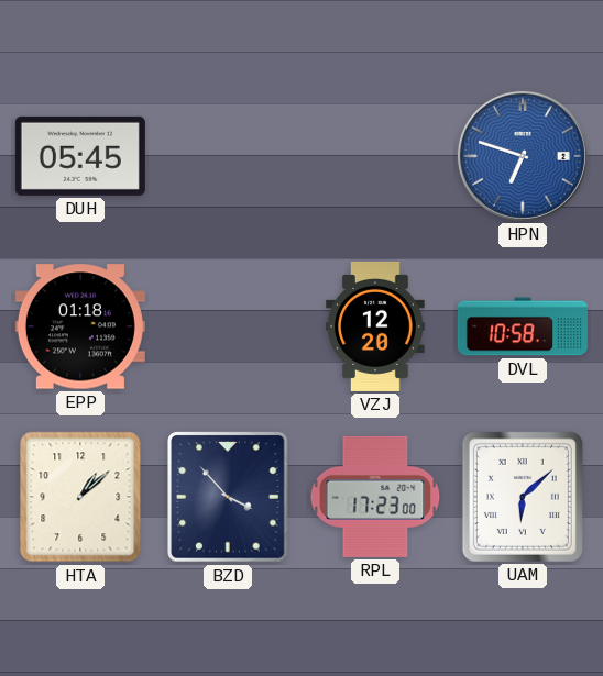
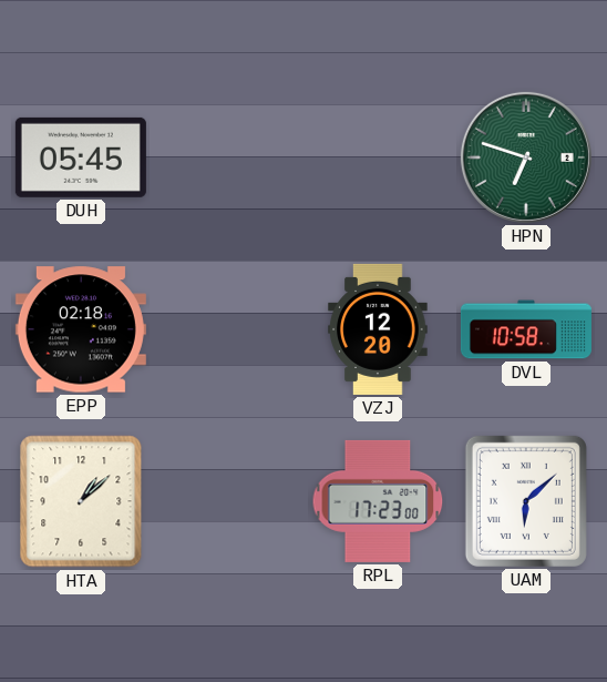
HPN dial: blue -> green (526, 157)
EPP: 01:18 -> 02:18 (81, 329)
BZD: 3:53 -> none (228, 497)
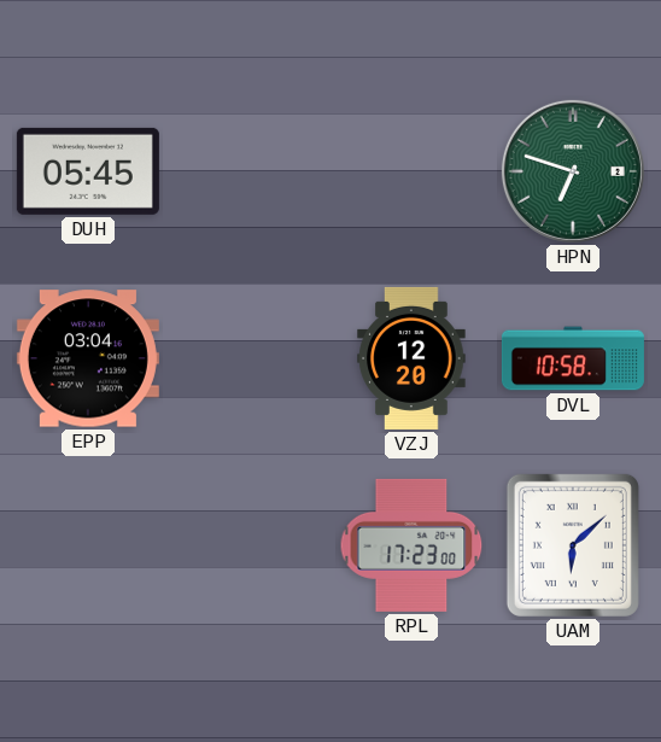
EPP: 02:18 -> 03:04 (88, 358)
HTA: 1:08 -> none (81, 501)
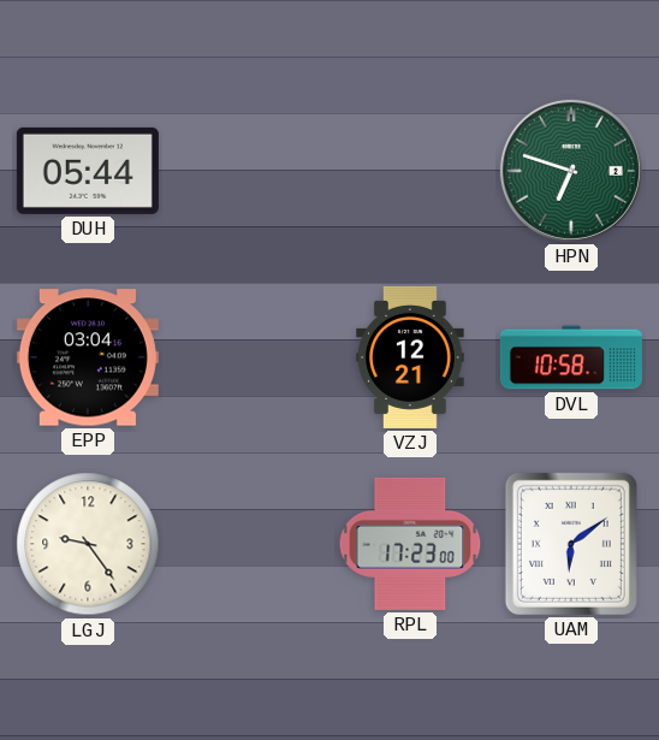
DUH: 05:45 -> 05:44 (88, 171)
VZJ: 12:20 -> 12:21 (410, 357)
LGJ: none -> 9:24 (88, 544)
UAM: 6:08 -> 6:09 (571, 544)
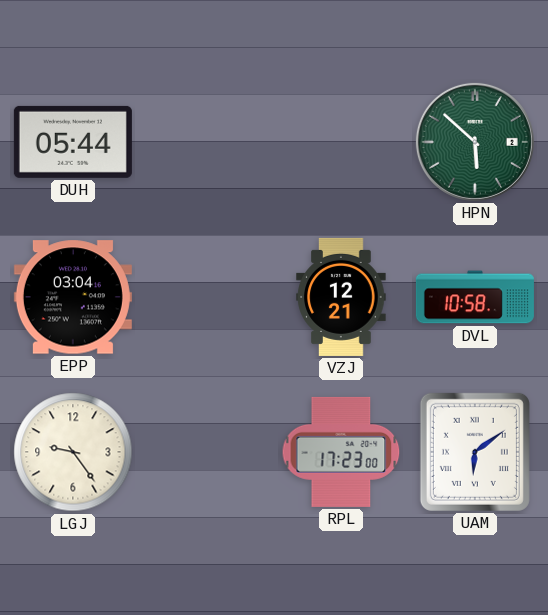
HPN: 6:48 -> 5:52 (475, 142)
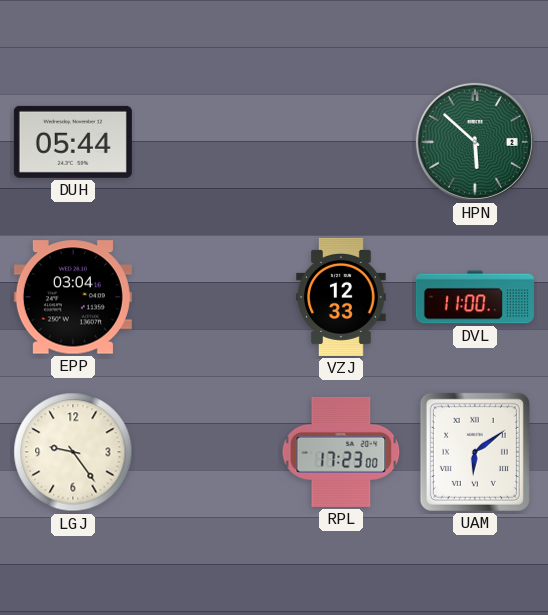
VZJ: 12:21 -> 12:33 (341, 297)
DVL: 10:58 -> 11:00 (475, 297)
